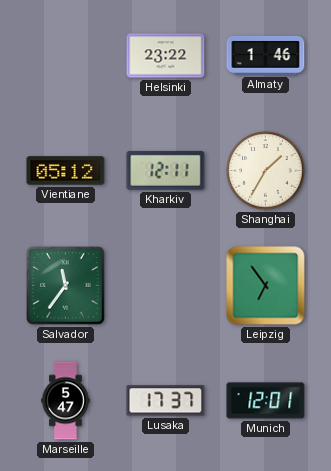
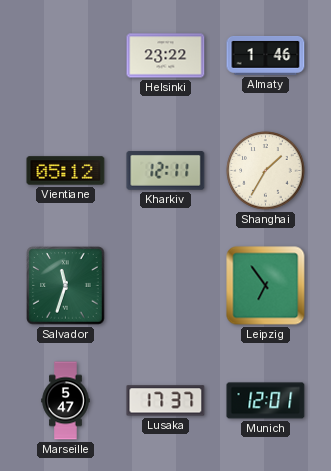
Salvador: 11:36 -> 11:33 (66, 286)
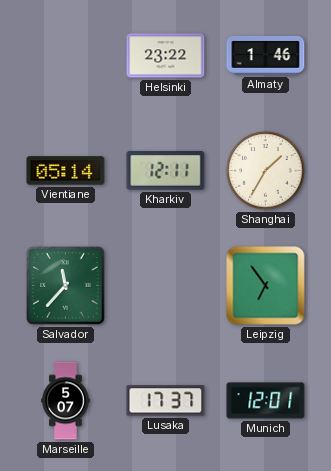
Vientiane: 05:12 -> 05:14 (66, 171)
Salvador: 11:33 -> 11:37 (66, 286)
Marseille: 5:47 -> 5:07 (66, 401)
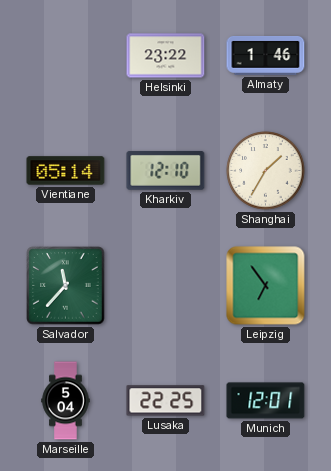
Kharkiv: 12:11 -> 12:10 (166, 171)
Marseille: 5:07 -> 5:04 (66, 401)
Lusaka: 17:37 -> 22:25 (166, 401)
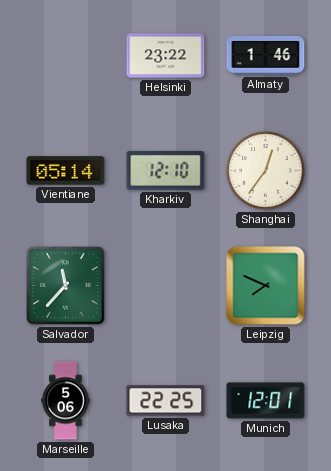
Shanghai: 1:35 -> 12:36 (266, 171)
Leipzig: 6:54 -> 7:49 (266, 286)
Marseille: 5:04 -> 5:06 (66, 401)
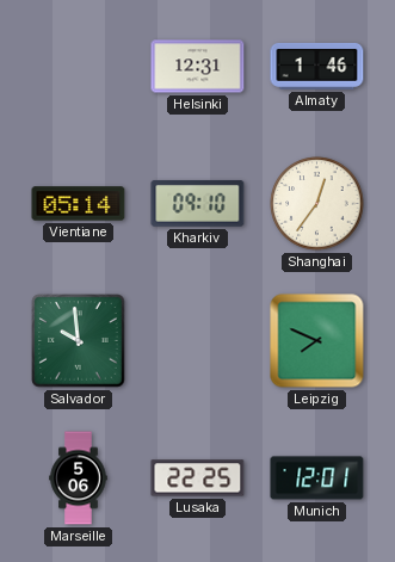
Helsinki: 23:22 -> 12:31 (198, 67)
Kharkiv: 12:10 -> 09:10 (198, 204)
Salvador: 11:37 -> 9:59 (79, 341)
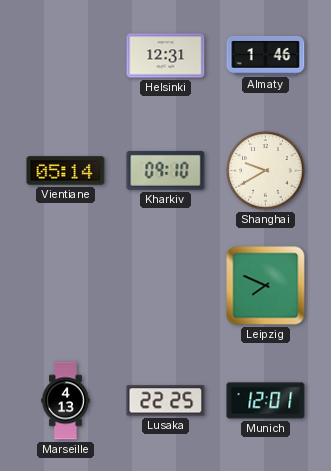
Shanghai: 12:36 -> 9:40 (266, 171)
Salvador: 9:59 -> none (79, 341)
Marseille: 5:06 -> 4:13 (66, 401)
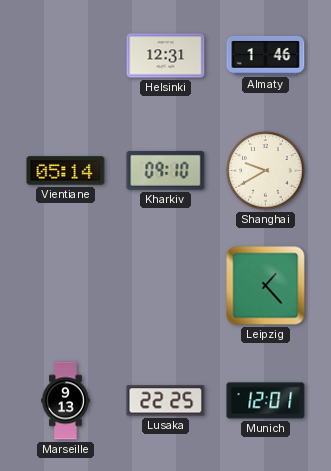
Leipzig: 7:49 -> 1:23 (266, 286)
Marseille: 4:13 -> 9:13 (66, 401)
